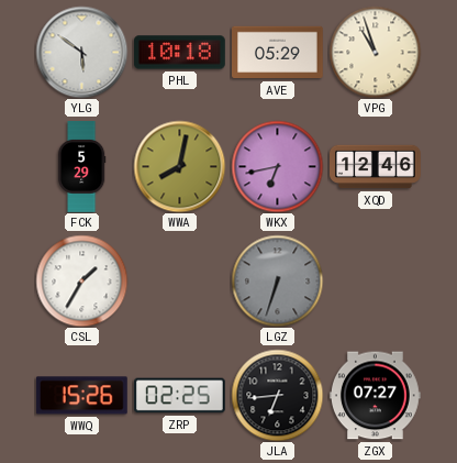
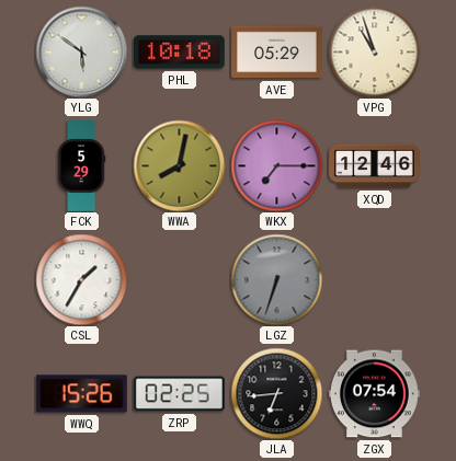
WKX: 6:43 -> 7:15 (276, 165)
ZGX: 07:27 -> 07:54 (375, 394)
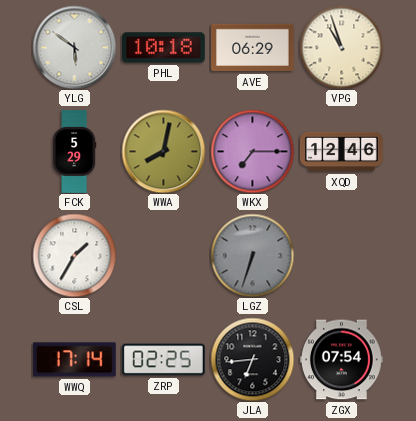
AVE: 05:29 -> 06:29 (253, 48)
WWQ: 15:26 -> 17:14 (74, 360)
